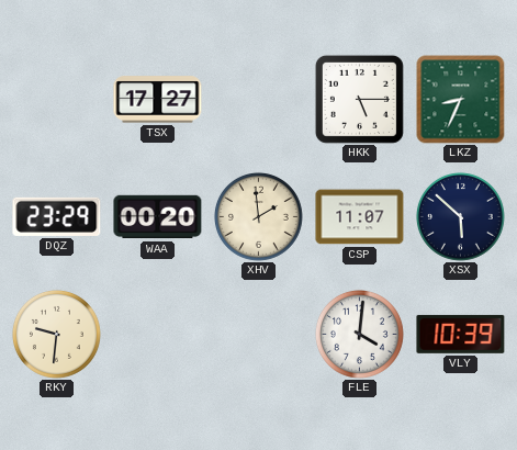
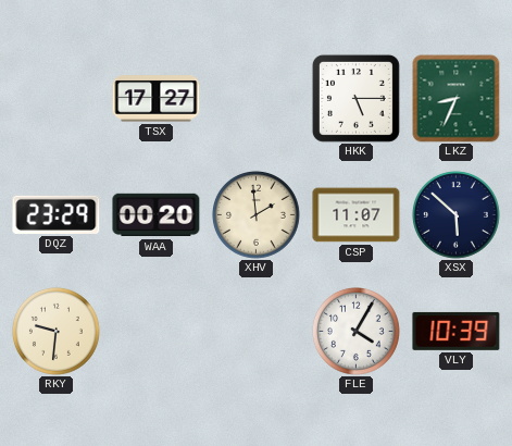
FLE: 4:01 -> 4:05 (355, 331)
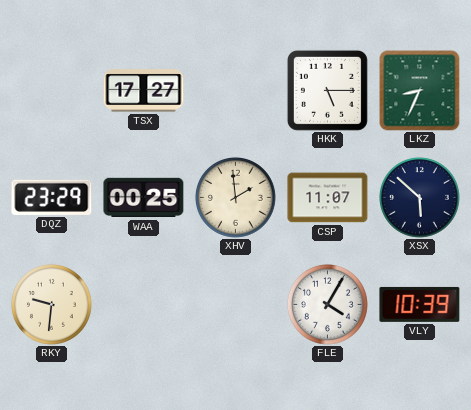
WAA: 00:20 -> 00:25 (144, 198)
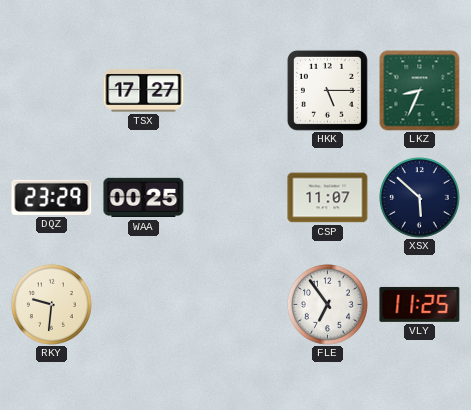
XHV: 1:59 -> none (235, 197)
FLE: 4:05 -> 6:54 (327, 304)
VLY: 10:39 -> 11:25 (420, 304)
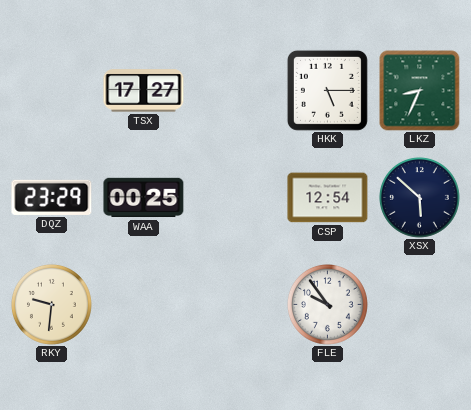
CSP: 11:07 -> 12:54 (328, 198)
FLE: 6:54 -> 9:54 (327, 304)
VLY: 11:25 -> none (420, 304)
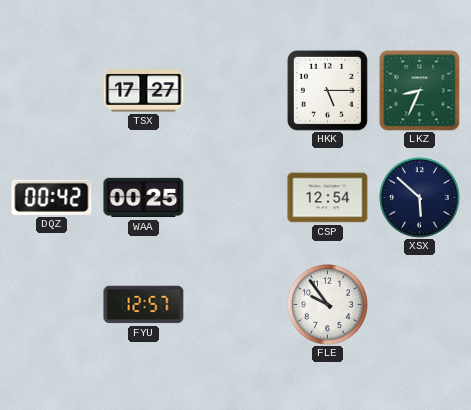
DQZ: 23:29 -> 00:42 (52, 197)
RKY: 9:31 -> none (51, 304)
FYU: none -> 12:57 (144, 305)
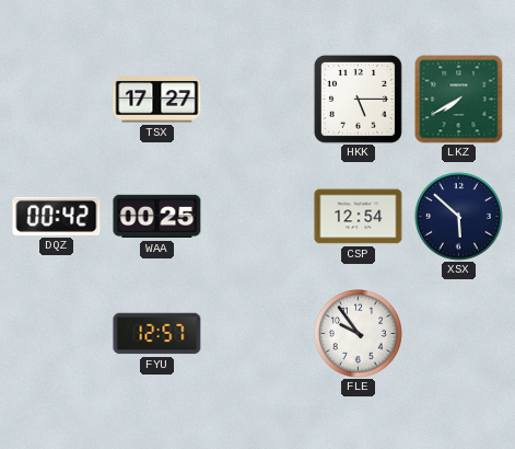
LKZ: 8:34 -> 7:40 (459, 100)
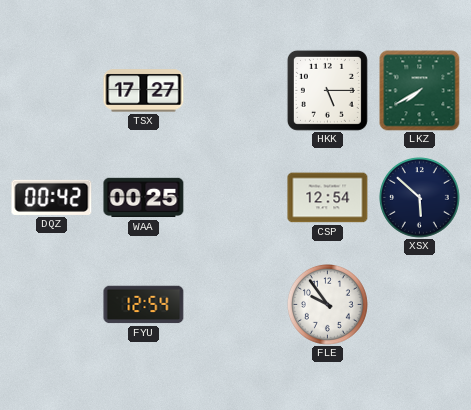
FYU: 12:57 -> 12:54 (144, 305)
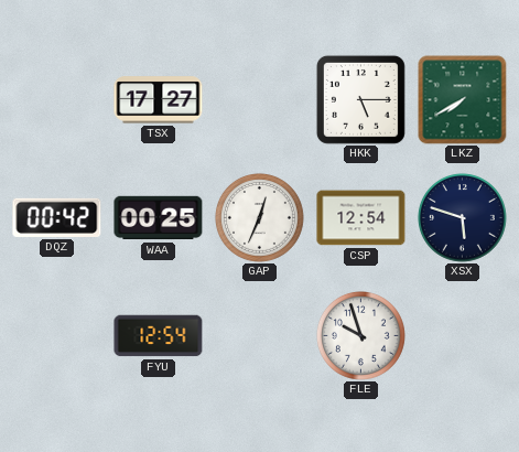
GAP: none -> 12:34 (259, 217)
XSX: 5:52 -> 5:48 (462, 217)
FLE: 9:54 -> 9:57 (360, 335)
